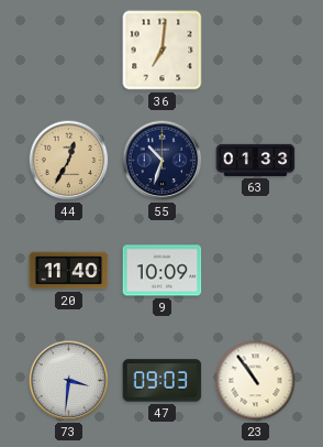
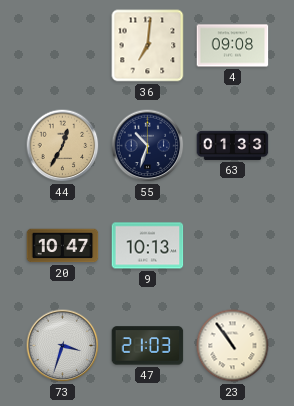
4: none -> 09:08 (233, 46)
20: 11:40 -> 10:47 (63, 246)
9: 10:09 -> 10:13 (148, 246)
73: 3:31 -> 3:33 (63, 346)
47: 09:03 -> 21:03 (148, 346)
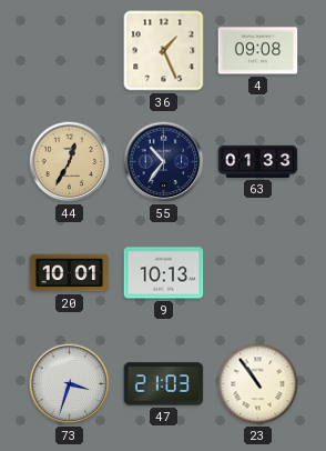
36: 7:01 -> 1:26 (164, 51)
55: 10:33 -> 10:36 (164, 162)
20: 10:47 -> 10:01 (70, 273)
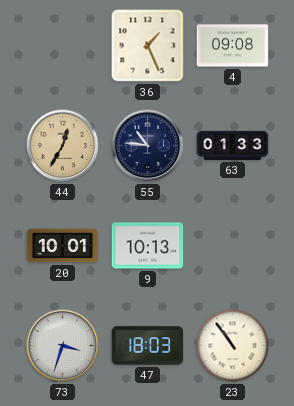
55: 10:36 -> 10:46 (148, 146)
47: 21:03 -> 18:03 (148, 346)
